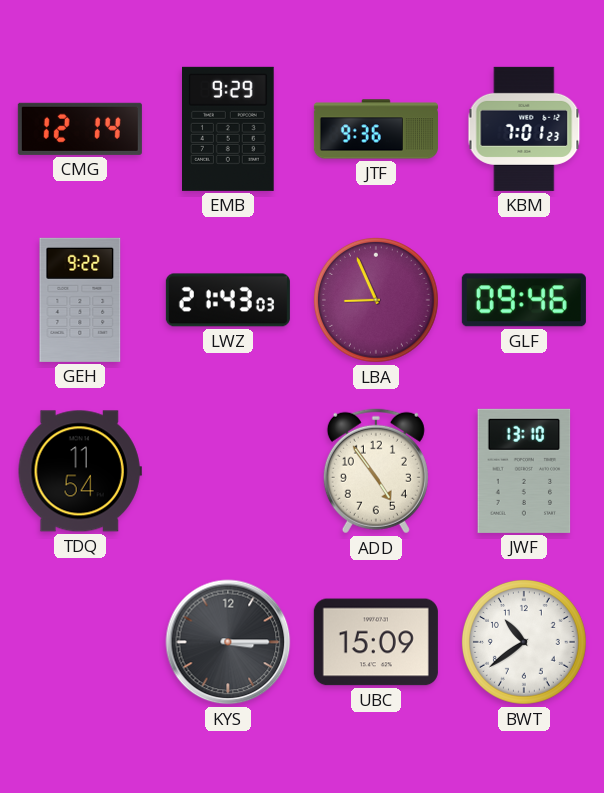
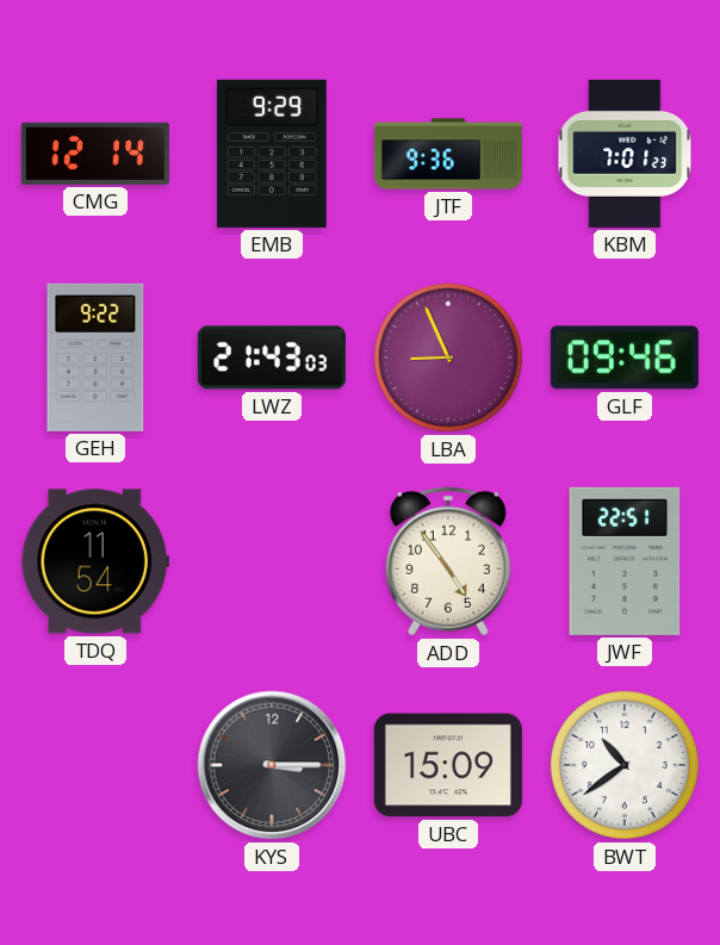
JWF: 13:10 -> 22:51 (625, 561)
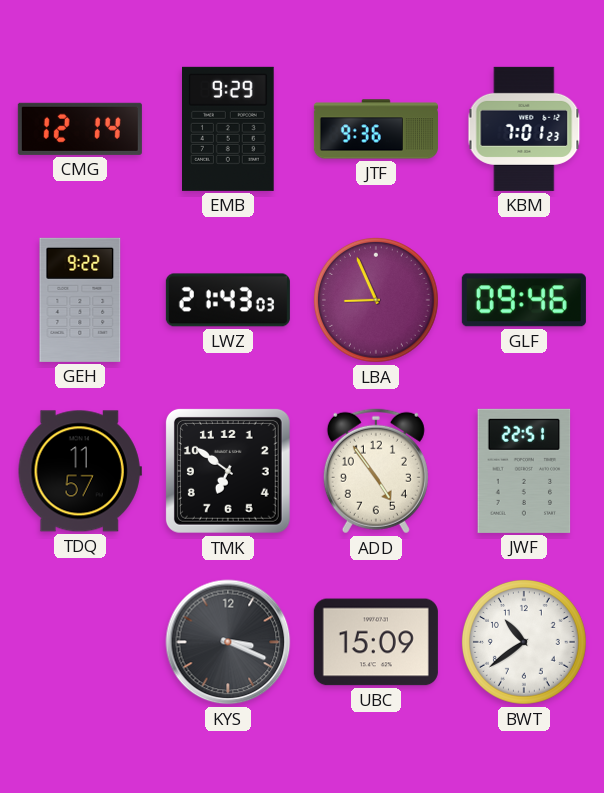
TDQ: 11:54 -> 11:57 (80, 471)
TMK: none -> 6:51 (228, 471)
KYS: 3:15 -> 3:19 (228, 642)
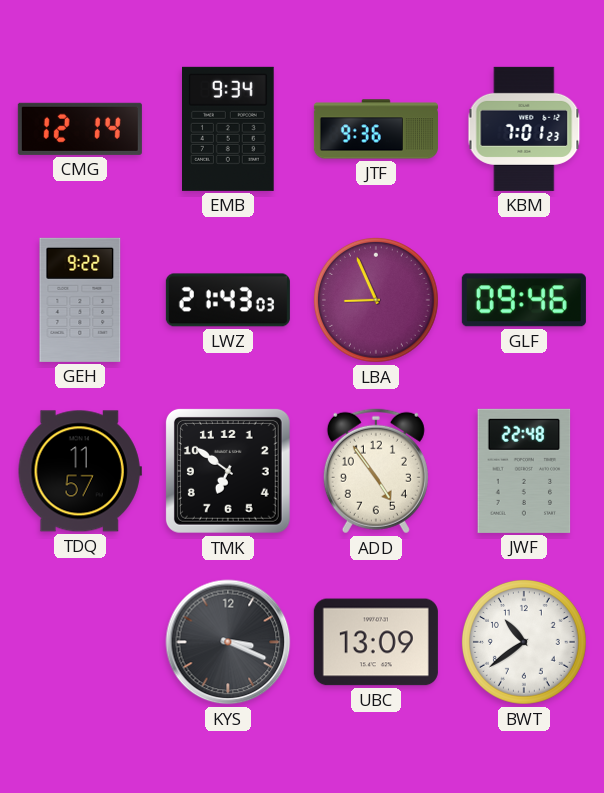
EMB: 9:29 -> 9:34 (229, 129)
JWF: 22:51 -> 22:48 (524, 471)
UBC: 15:09 -> 13:09 (376, 642)
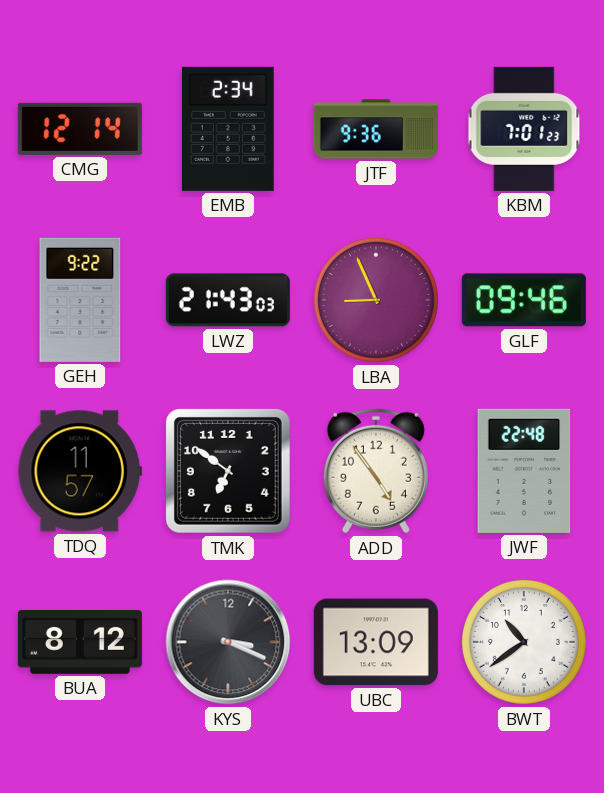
EMB: 9:34 -> 2:34 (229, 129)
BUA: none -> 8:12 (80, 642)
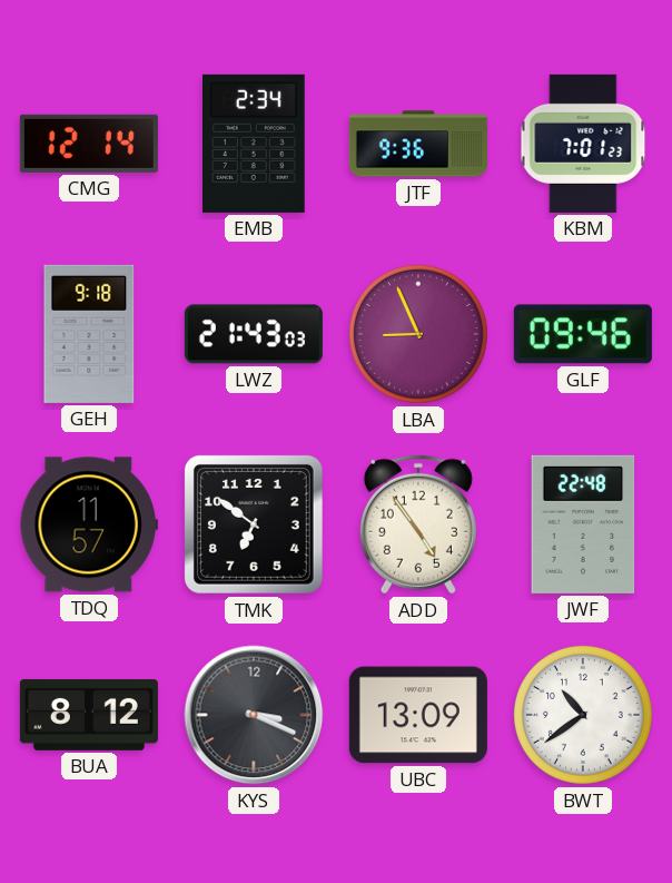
GEH: 9:22 -> 9:18 (89, 334)
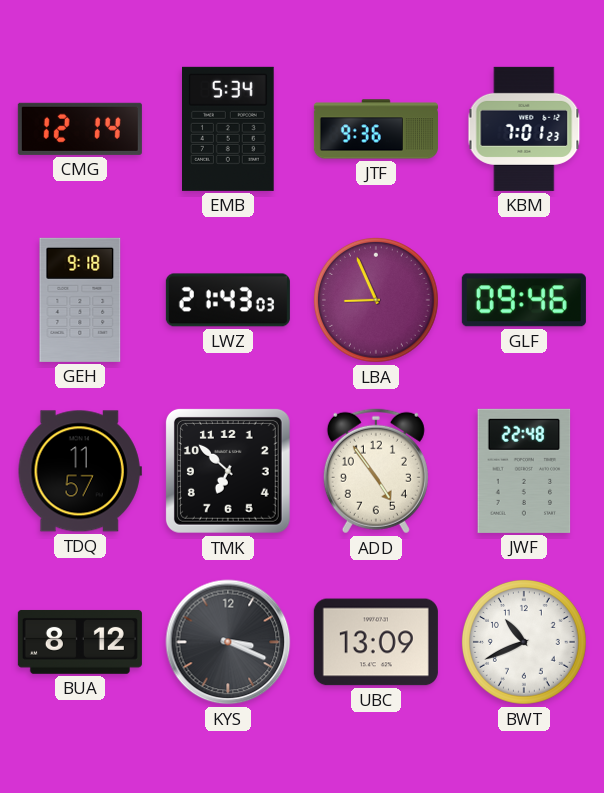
EMB: 2:34 -> 5:34 (229, 129)
TMK: 6:51 -> 6:52 (228, 471)
BWT: 10:39 -> 10:41 (524, 642)
